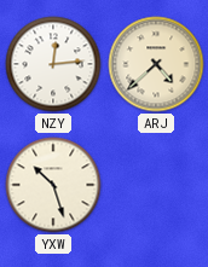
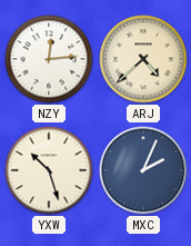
MXC: none -> 2:04 (143, 170)
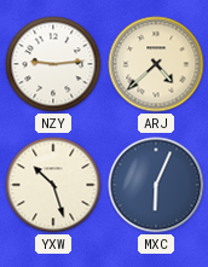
NZY: 12:14 -> 9:14 (53, 64)
MXC: 2:04 -> 6:04 (156, 185)
